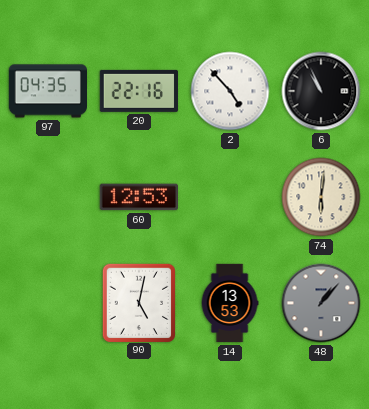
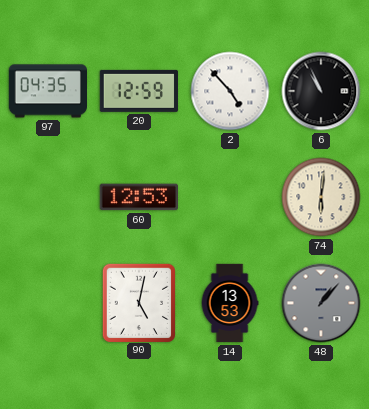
20: 22:16 -> 12:59 (139, 91)
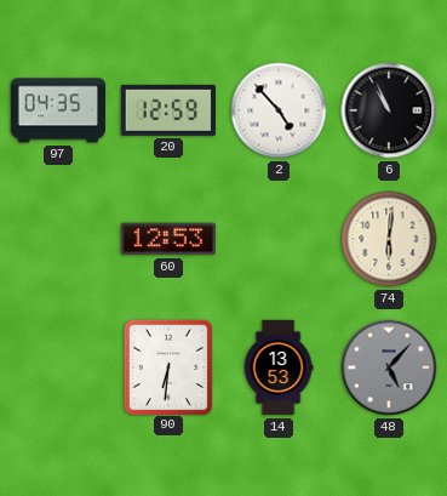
90: 5:02 -> 6:31 (167, 366)
48: 1:07 -> 5:07 (389, 367)
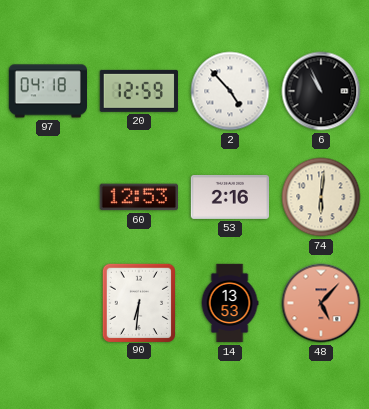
97: 04:35 -> 04:18 (47, 91)
53: none -> 2:16 (229, 197)
48 dial: grey -> salmon (321, 303)
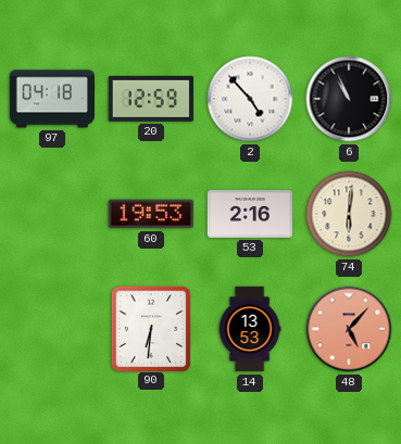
60: 12:53 -> 19:53 (151, 214)
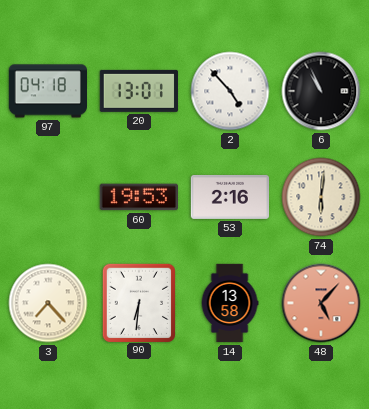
20: 12:59 -> 13:01 (139, 91)
3: none -> 7:23 (48, 303)
14: 13:53 -> 13:58 (230, 303)
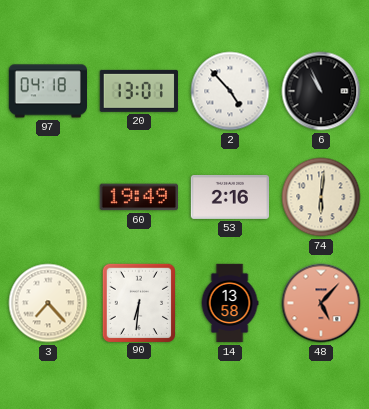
60: 19:53 -> 19:49 (139, 197)
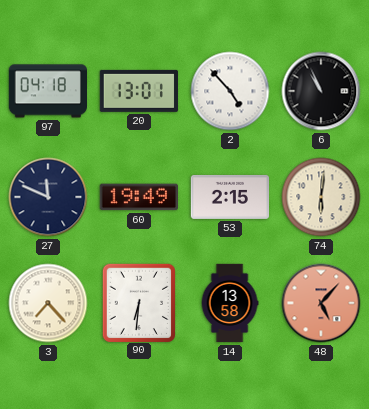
27: none -> 11:49 (48, 197)
53: 2:16 -> 2:15 (229, 197)
